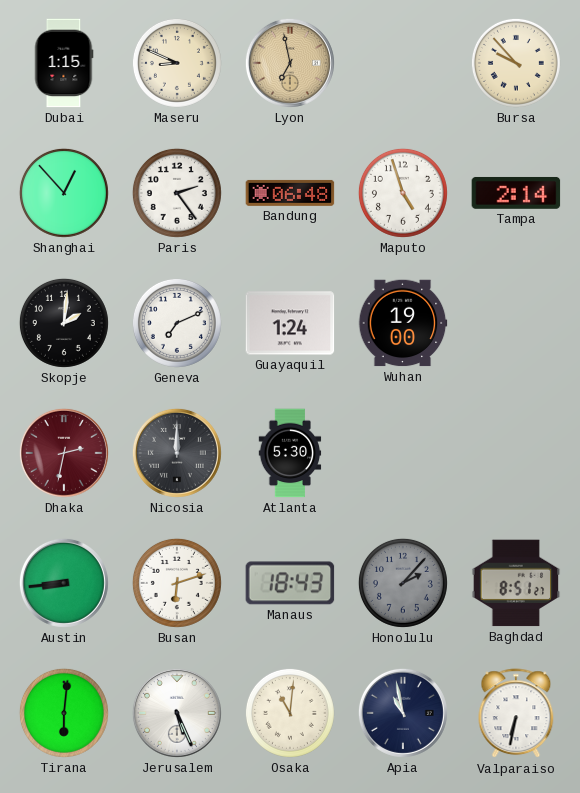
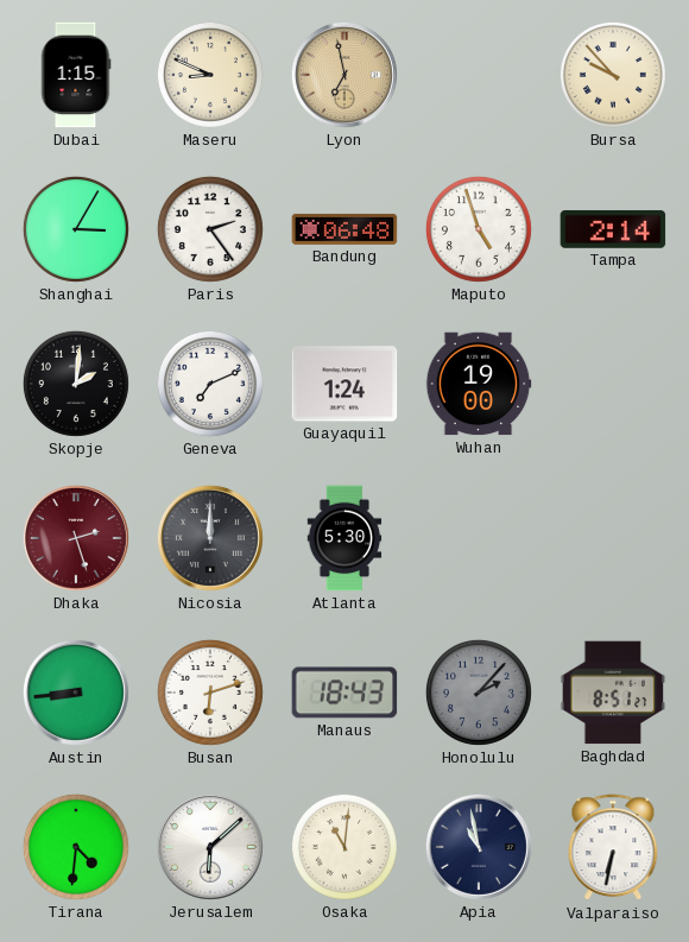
Shanghai: 12:53 -> 3:05 (76, 229)
Dhaka: 2:32 -> 2:27 (76, 538)
Tirana: 6:01 -> 4:31 (76, 847)
Jerusalem: 5:26 -> 6:08 (210, 847)
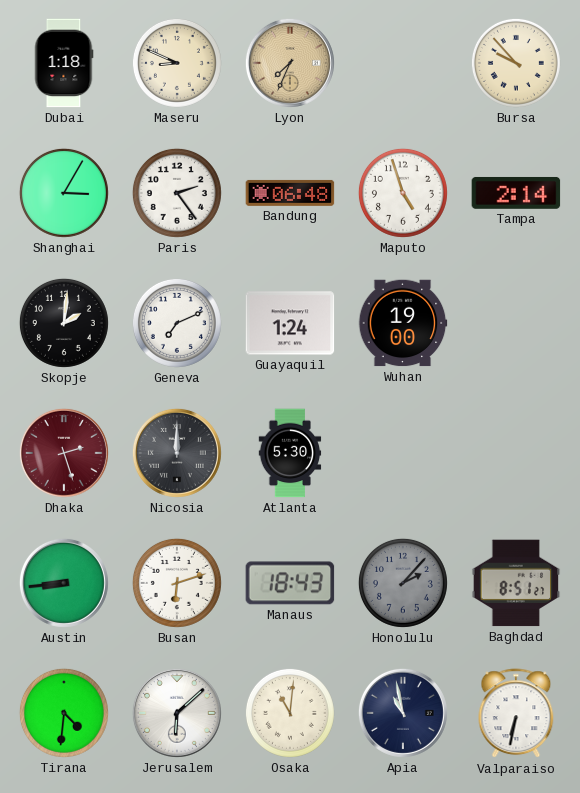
Dubai: 1:15 -> 1:18 (64, 63)
Lyon: 6:58 -> 7:34 (290, 63)
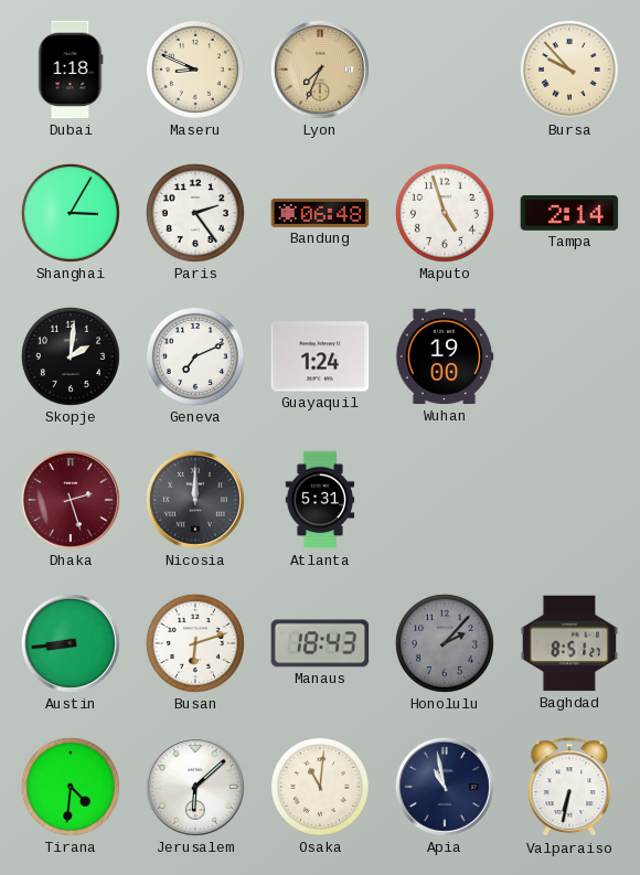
Atlanta: 5:30 -> 5:31 (320, 500)
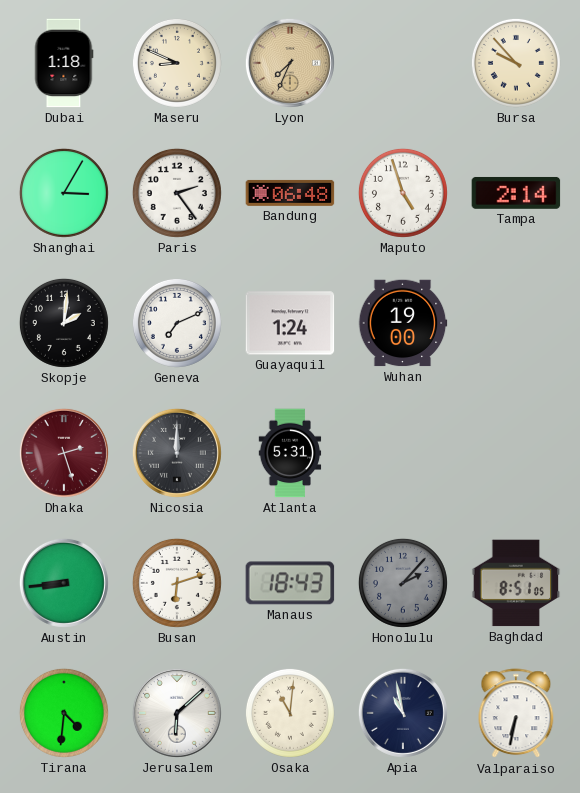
Baghdad: 8:51:27 -> 8:51:05 (516, 583)
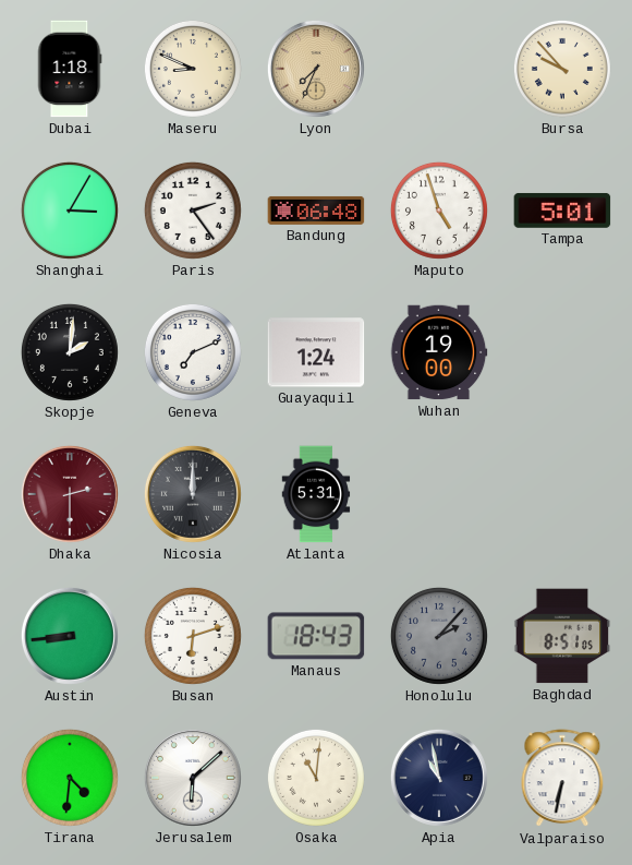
Tampa: 2:14 -> 5:01 (562, 211)
Dhaka: 2:27 -> 2:30 (70, 494)
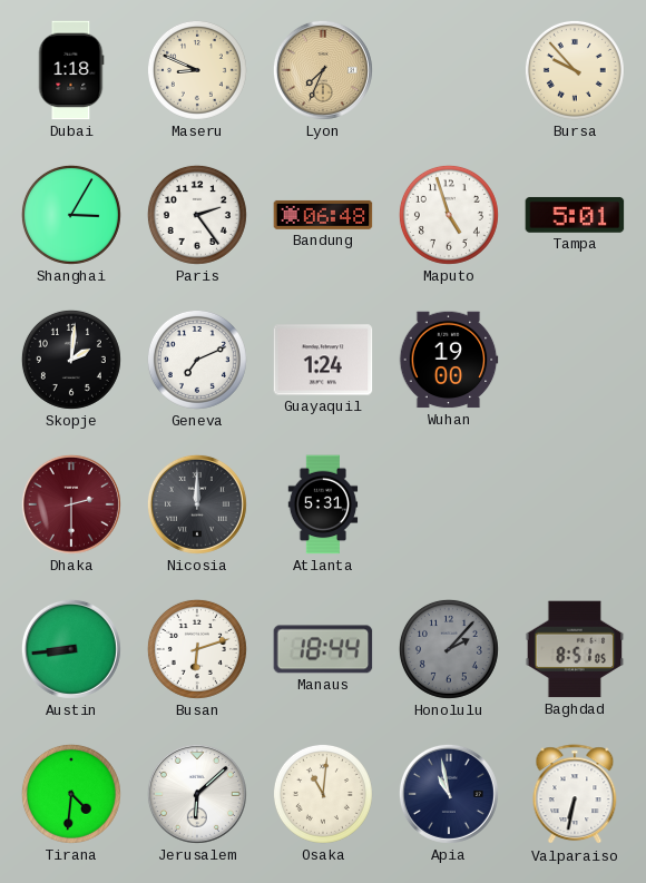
Manaus: 18:43 -> 18:44 (323, 649)
